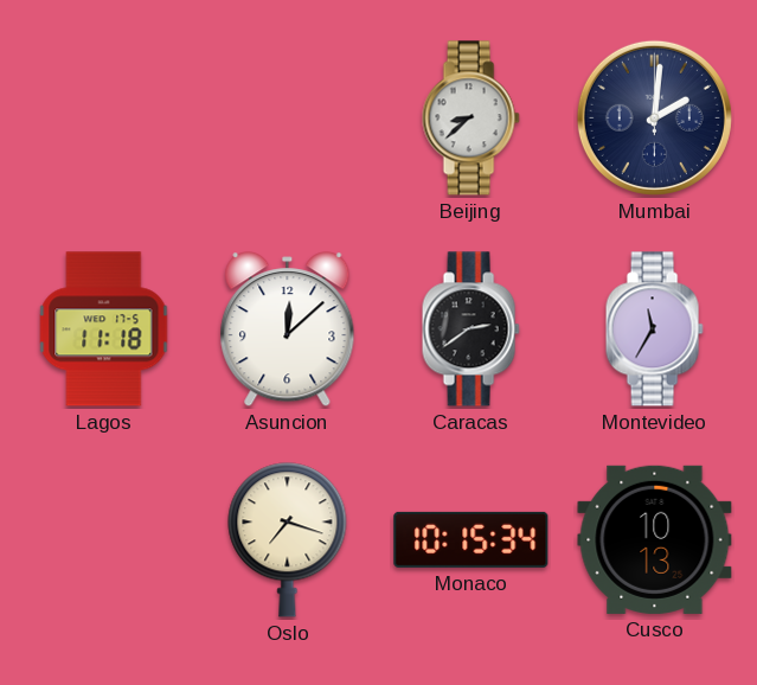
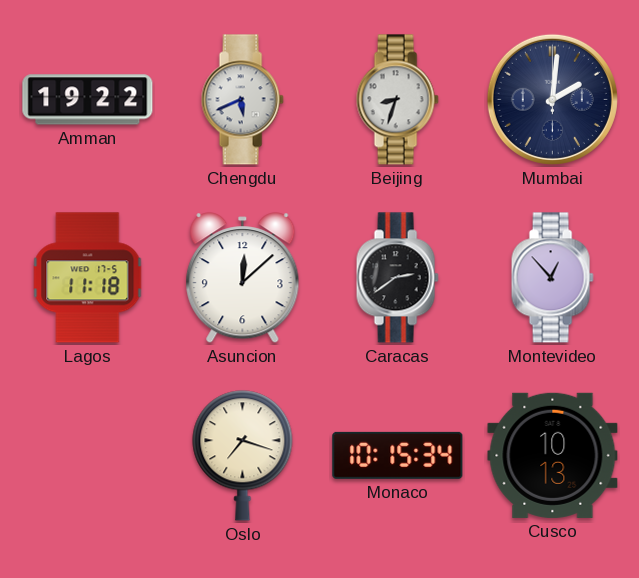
Amman: none -> 19:22 (88, 100)
Chengdu: none -> 5:41 (242, 100)
Beijing: 8:38 -> 8:33 (397, 100)
Montevideo: 11:35 -> 12:53 (552, 278)
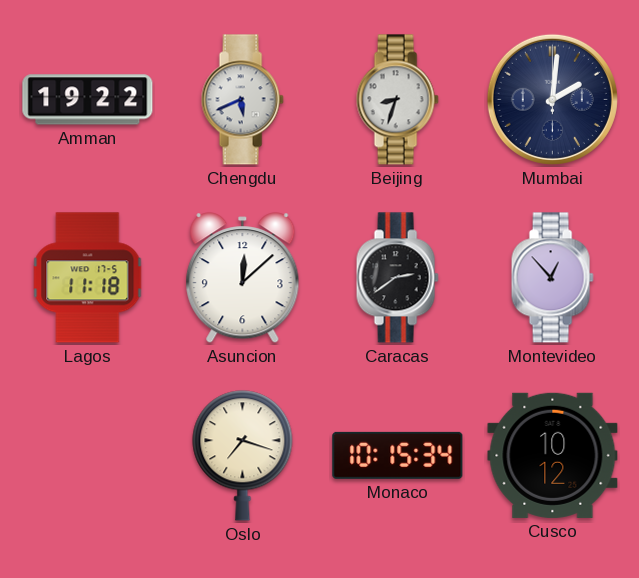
Cusco: 10:13 -> 10:12 (553, 455)
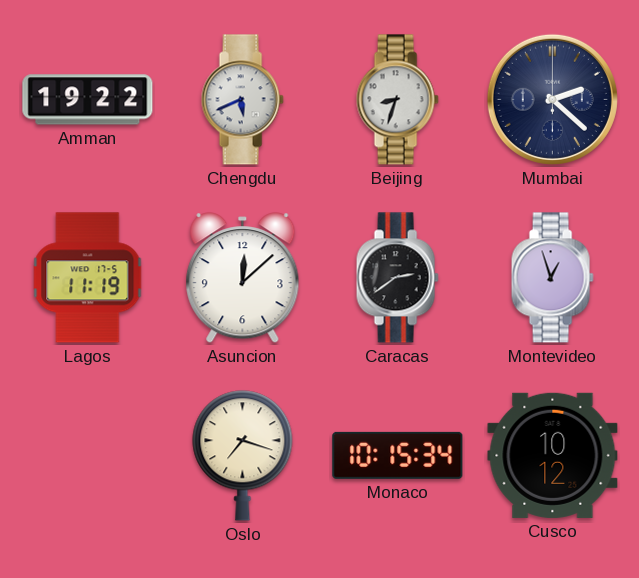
Mumbai: 2:01 -> 2:22 (552, 99)
Lagos: 11:18 -> 11:19 (88, 278)
Montevideo: 12:53 -> 12:57 (552, 278)
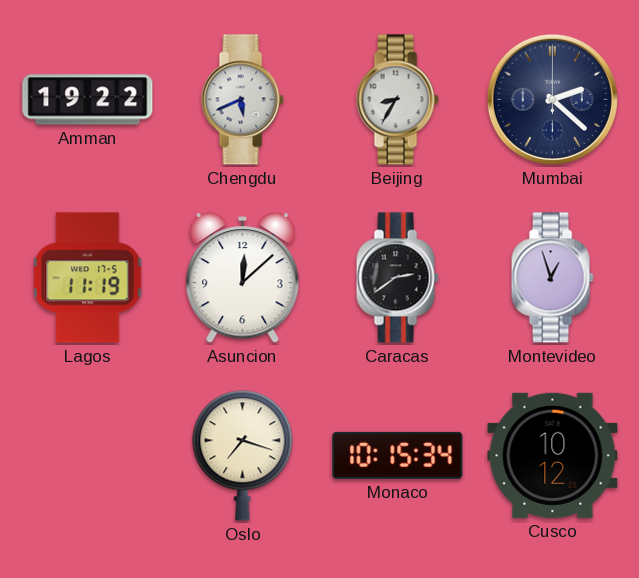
Beijing: 8:33 -> 8:35 (397, 100)
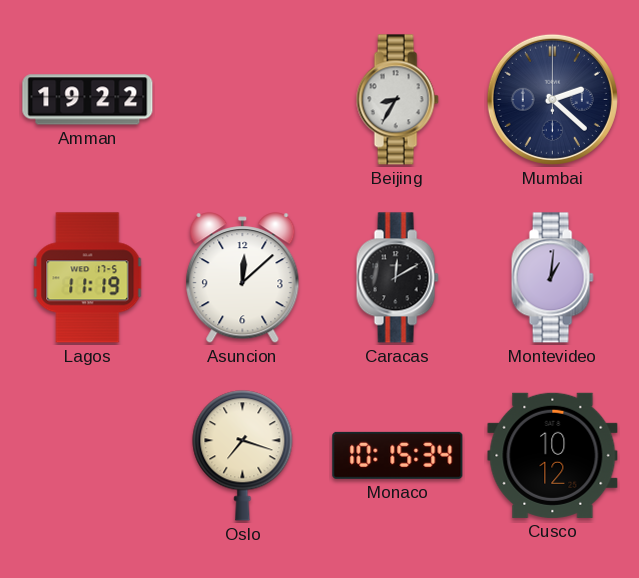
Chengdu: 5:41 -> none (242, 100)
Caracas: 2:39 -> 12:10 (397, 278)
Montevideo: 12:57 -> 1:01 (552, 278)
